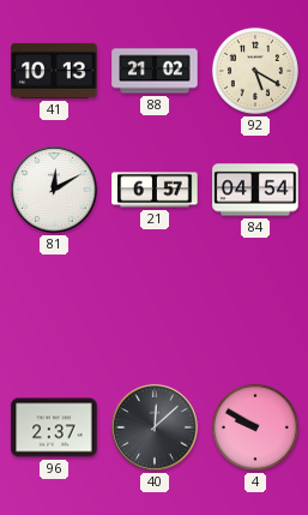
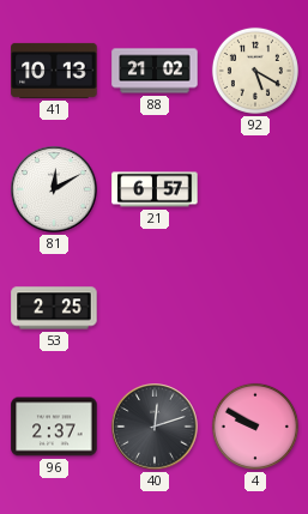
84: 04:54 -> none (255, 190)
53: none -> 2:25 (54, 308)
40: 12:08 -> 12:12 (155, 427)
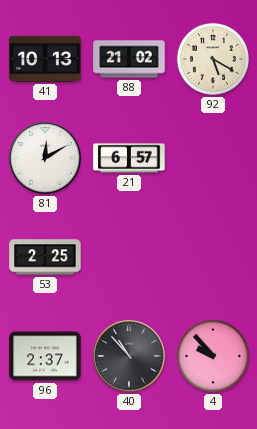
40: 12:12 -> 10:53 (129, 356)
4: 9:50 -> 9:53 (213, 356)
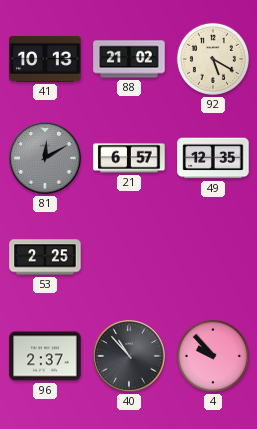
81 dial: white -> grey (45, 158)
49: none -> 12:35 (213, 158)
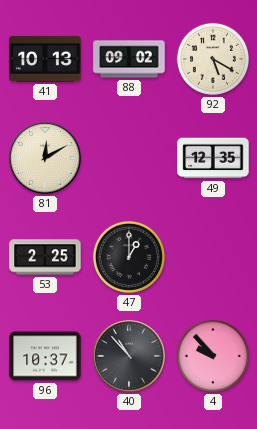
88: 21:02 -> 09:02 (129, 59)
81 dial: grey -> cream (45, 158)
21: 6:57 -> none (129, 158)
47: none -> 1:00 (129, 257)
96: 2:37 -> 10:37 (45, 356)
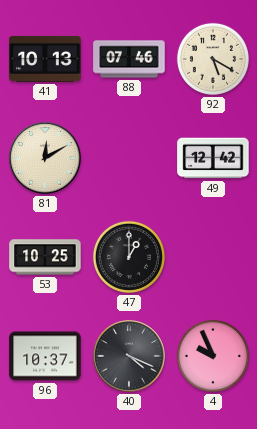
88: 09:02 -> 07:46 (129, 59)
49: 12:35 -> 12:42 (213, 158)
53: 2:25 -> 10:25 (45, 257)
40: 10:53 -> 4:19 (129, 356)
4: 9:53 -> 9:56 (213, 356)
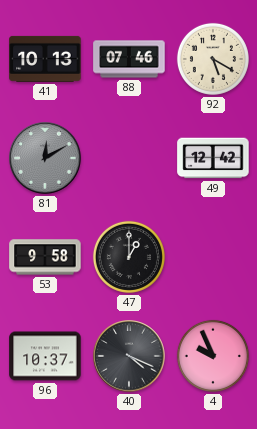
81 dial: cream -> grey (45, 158)
53: 10:25 -> 9:58 (45, 257)
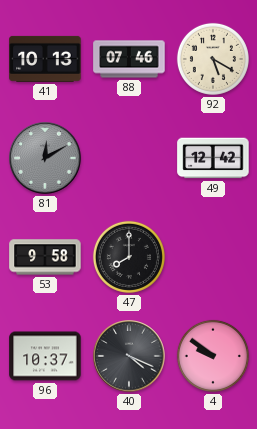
47: 1:00 -> 8:00 (129, 257)
4: 9:56 -> 9:51 (213, 356)
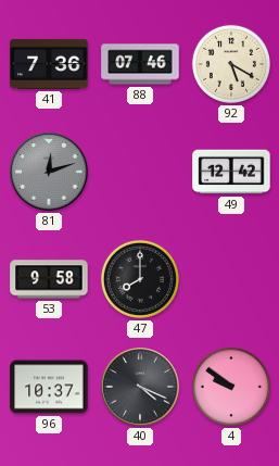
41: 10:13 -> 7:36 (49, 64)
81: 12:10 -> 12:12 (49, 172)
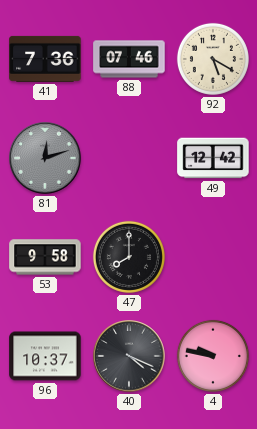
4: 9:51 -> 9:47 (213, 356)
